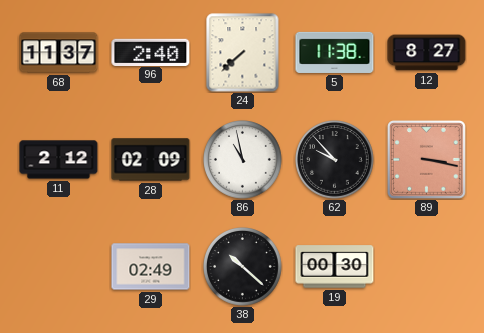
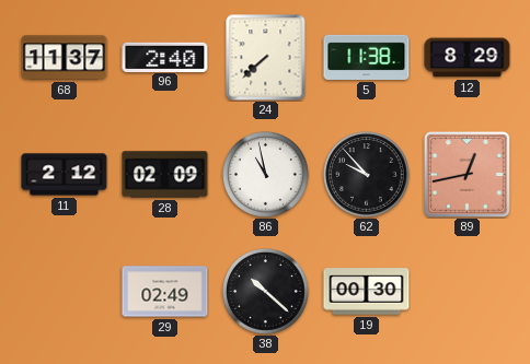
12: 8:27 -> 8:29 (468, 58)
89: 3:17 -> 12:43 (468, 175)
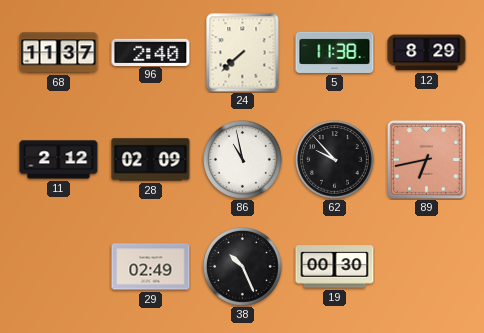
89: 12:43 -> 6:43 (427, 160)
38: 10:22 -> 10:26 (243, 267)
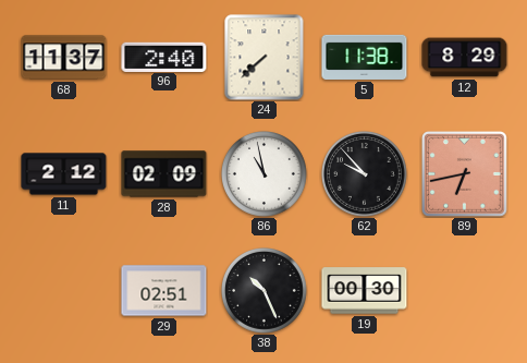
29: 02:49 -> 02:51 (164, 291)
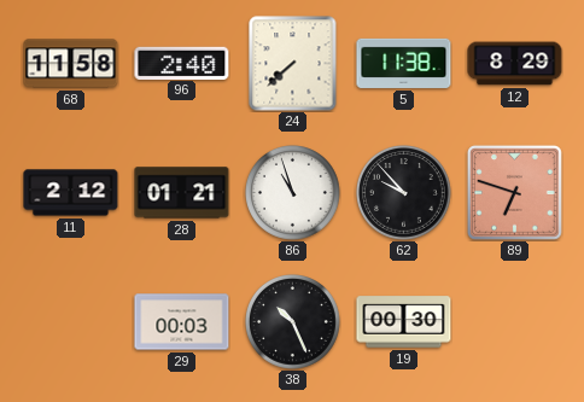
68: 11:37 -> 11:58 (71, 64)
28: 02:09 -> 01:21 (182, 193)
86: 10:58 -> 10:57 (293, 193)
89: 6:43 -> 6:48 (515, 193)
29: 02:51 -> 00:03 (182, 322)
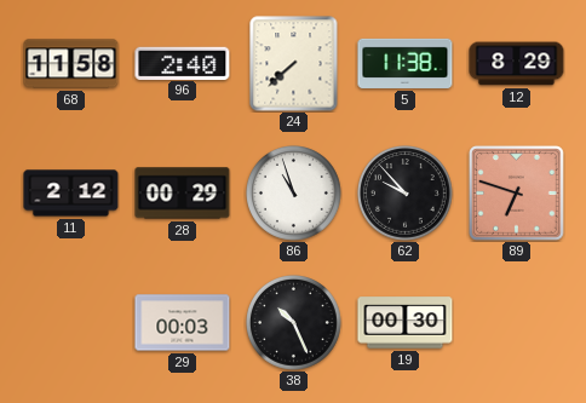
28: 01:21 -> 00:29 (183, 194)
